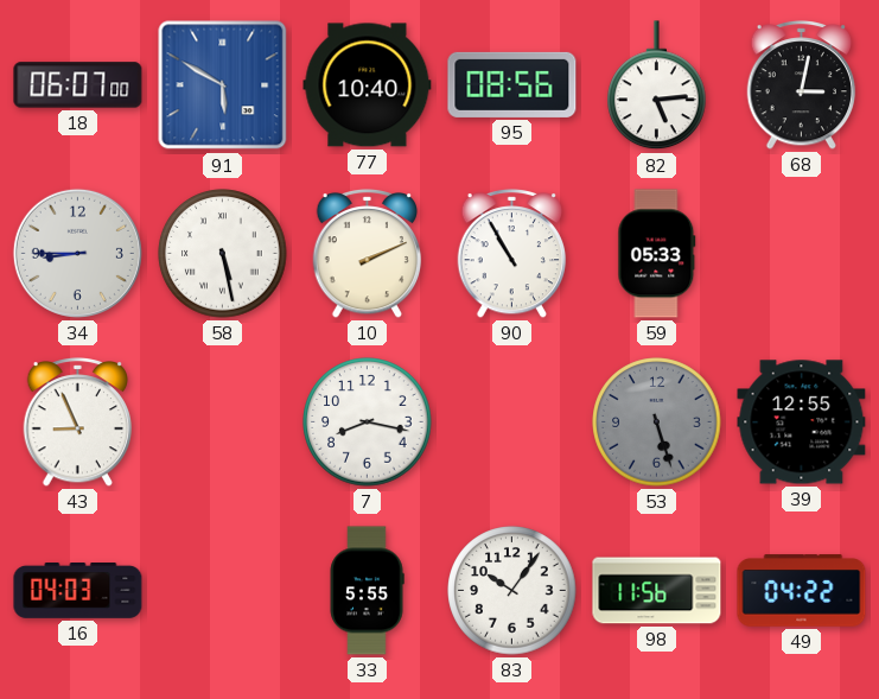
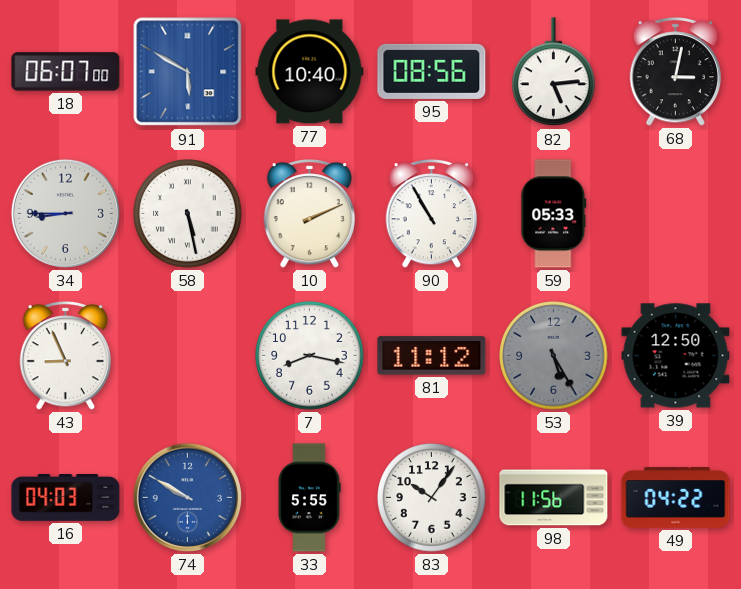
81: none -> 11:12 (432, 356)
53: 5:27 -> 5:25 (554, 356)
39: 12:55 -> 12:50 (676, 356)
74: none -> 9:50 (187, 497)
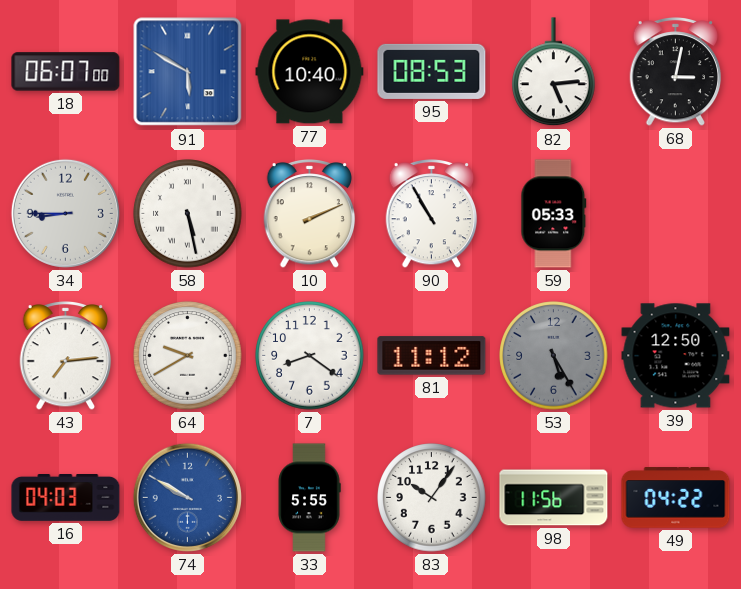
95: 08:56 -> 08:53 (432, 71)
43: 8:56 -> 7:14 (66, 356)
64: none -> 9:40 (188, 356)
7: 8:17 -> 8:21 (310, 356)
